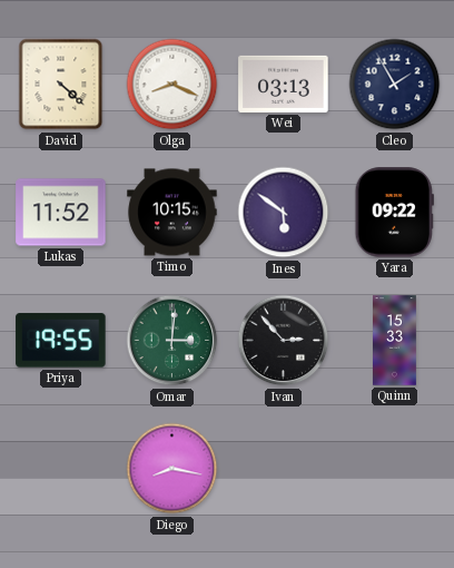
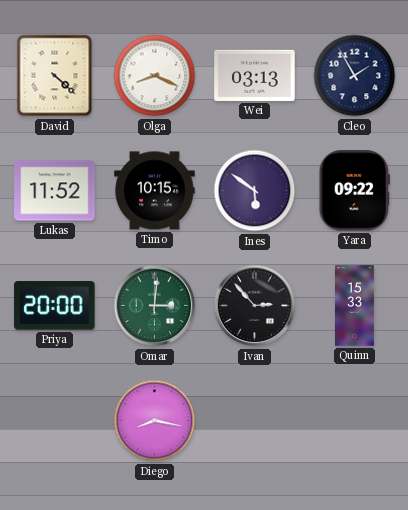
Priya: 19:55 -> 20:00 (55, 306)
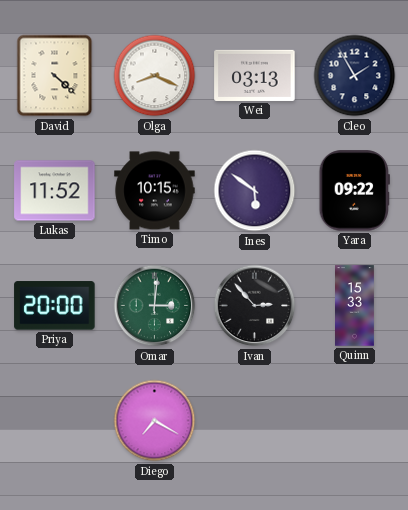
Diego: 8:17 -> 7:20 (155, 421)
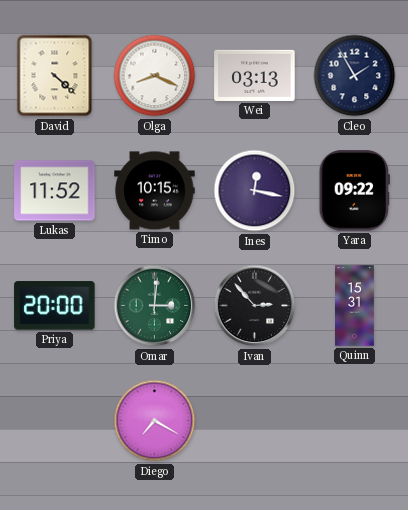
Ines: 5:51 -> 12:17 (255, 191)
Quinn: 15:33 -> 15:31 (355, 306)
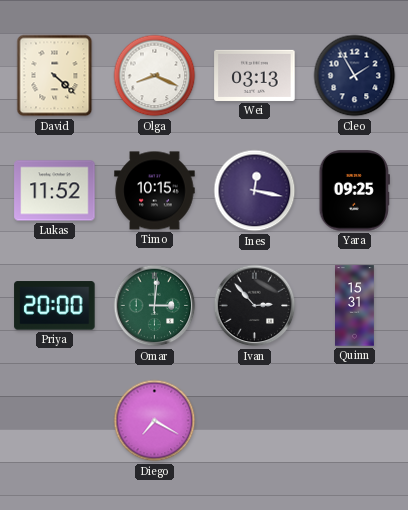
Yara: 09:22 -> 09:25 (354, 191)
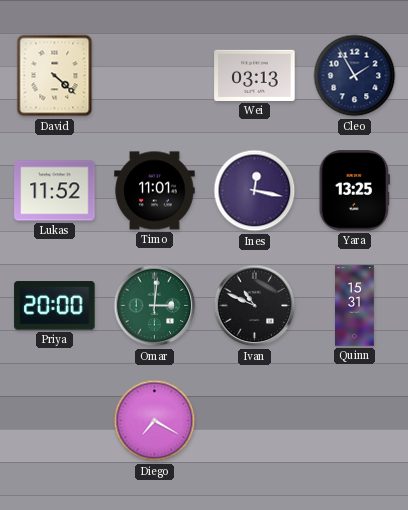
Olga: 8:19 -> none (155, 76)
Timo: 10:15 -> 11:01 (155, 191)
Yara: 09:25 -> 13:25 (354, 191)
Ivan: 2:53 -> 10:49 (255, 306)
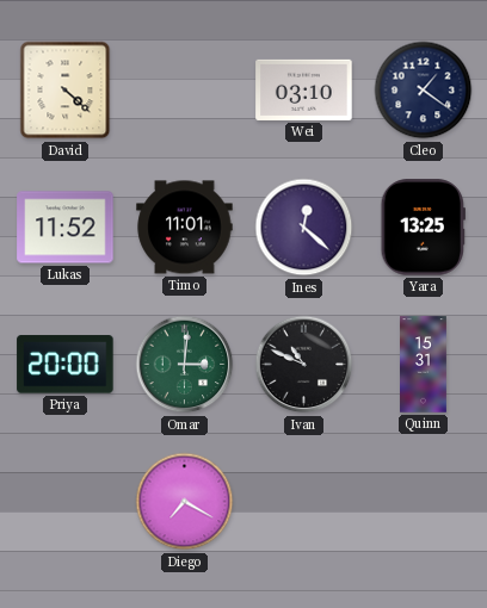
Wei: 03:13 -> 03:10 (304, 89)
Cleo: 1:55 -> 1:21 (424, 91)
Ines: 12:17 -> 12:22 (304, 228)
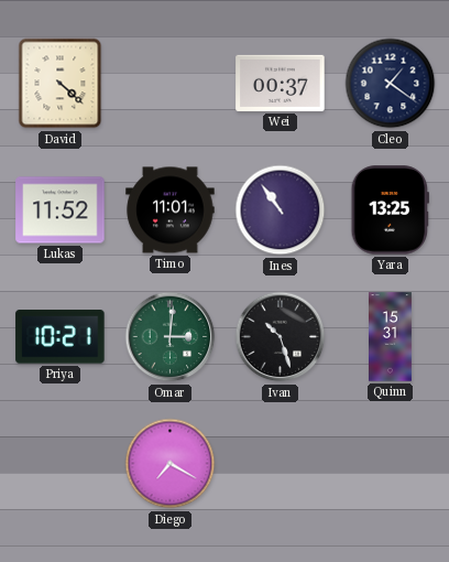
Wei: 03:10 -> 00:37 (281, 83)
Ines: 12:22 -> 10:54 (281, 210)
Priya: 20:00 -> 10:21 (61, 337)
Ivan: 10:49 -> 10:27 (281, 337)
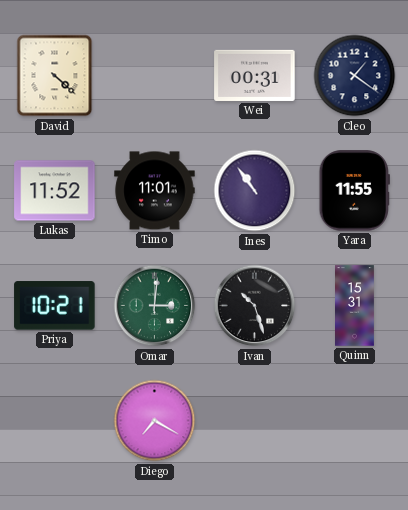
Wei: 00:37 -> 00:31 (255, 75)
Yara: 13:25 -> 11:55 (354, 191)
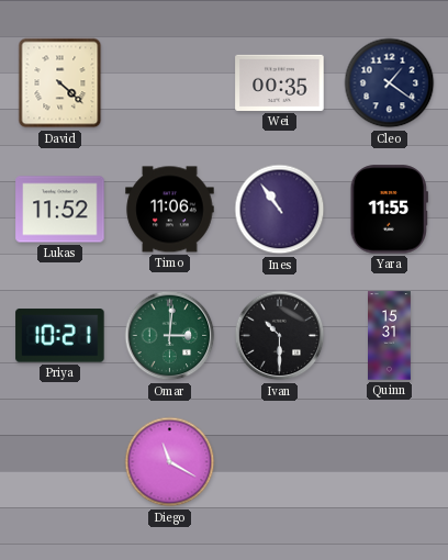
Wei: 00:31 -> 00:35 (280, 82)
Timo: 11:01 -> 11:06 (170, 210)
Ivan: 10:27 -> 10:30 (280, 336)
Diego: 7:20 -> 11:20 (170, 462)
